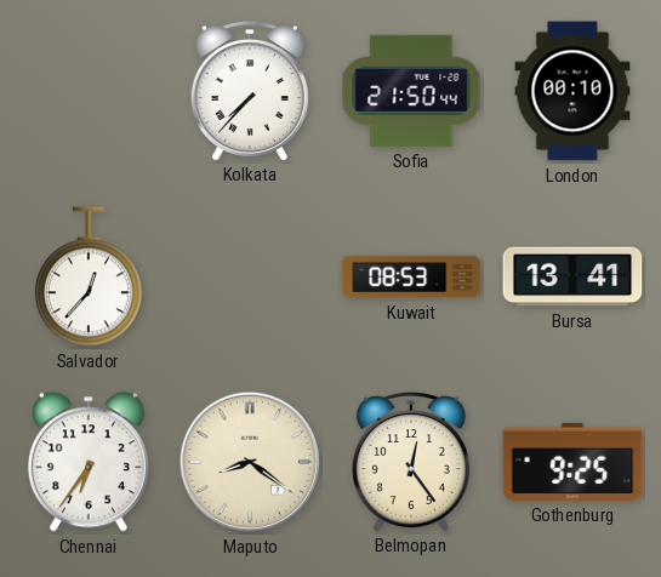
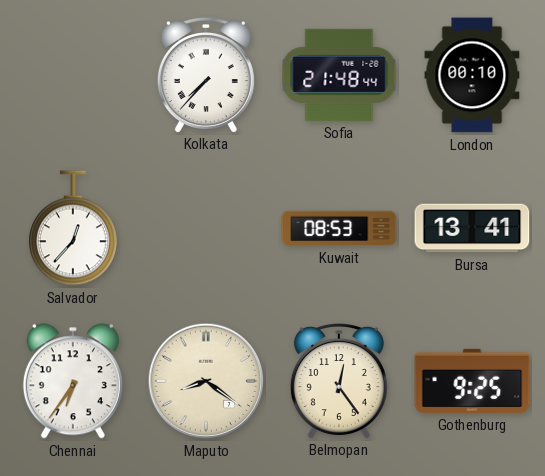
Sofia: 21:50 -> 21:48 (339, 75)
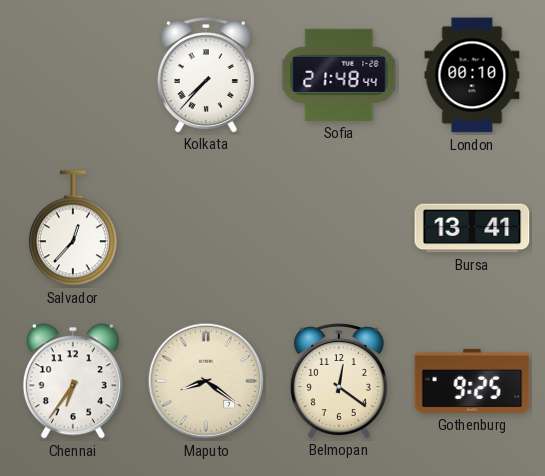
Kuwait: 08:53 -> none (339, 228)
Belmopan: 12:24 -> 12:21 (339, 381)
